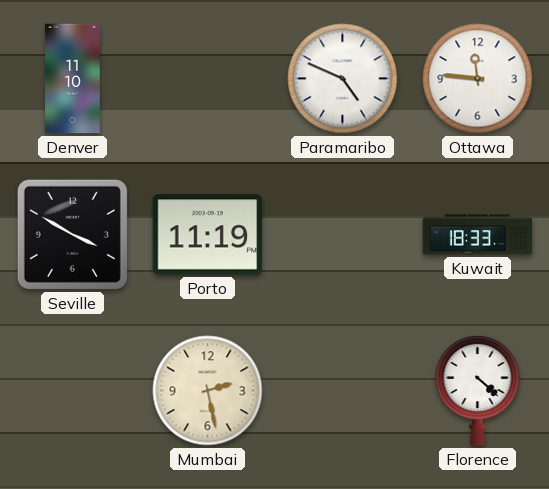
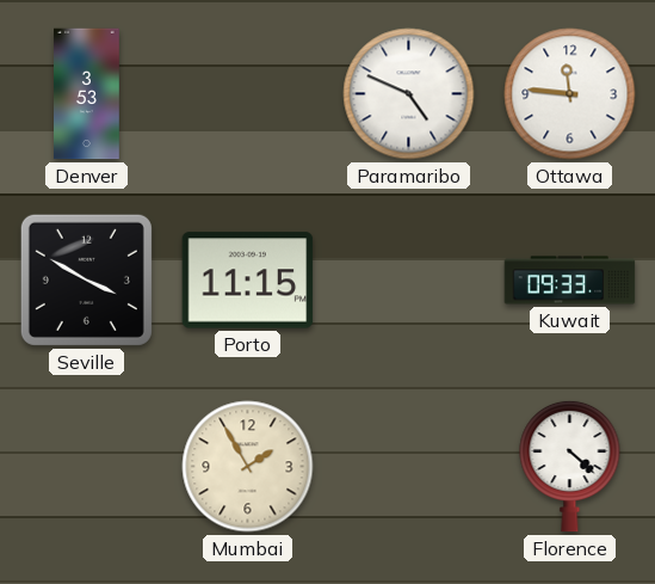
Denver: 11:10 -> 3:53 (87, 94)
Porto: 11:19 -> 11:15 (248, 281)
Kuwait: 18:33 -> 09:33 (570, 281)
Mumbai: 2:28 -> 1:55 (248, 467)
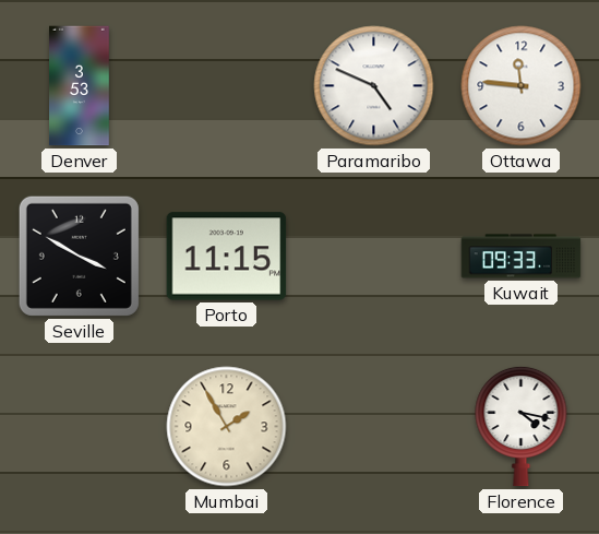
Florence: 4:22 -> 4:17 (522, 426)
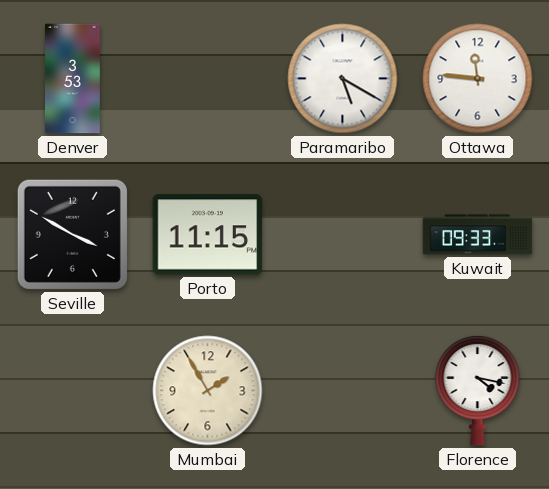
Paramaribo: 4:49 -> 5:20 (343, 79)
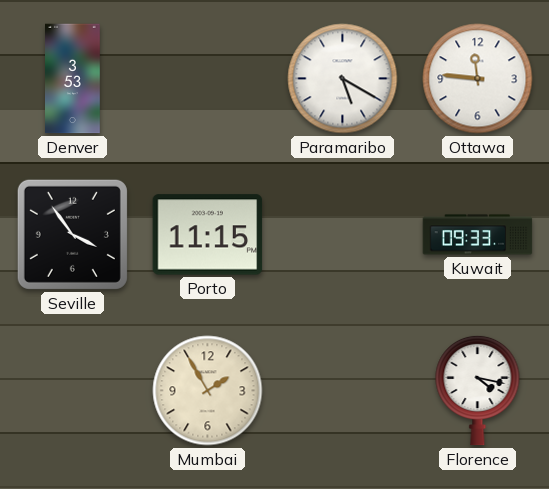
Seville: 3:50 -> 3:54 (72, 234)
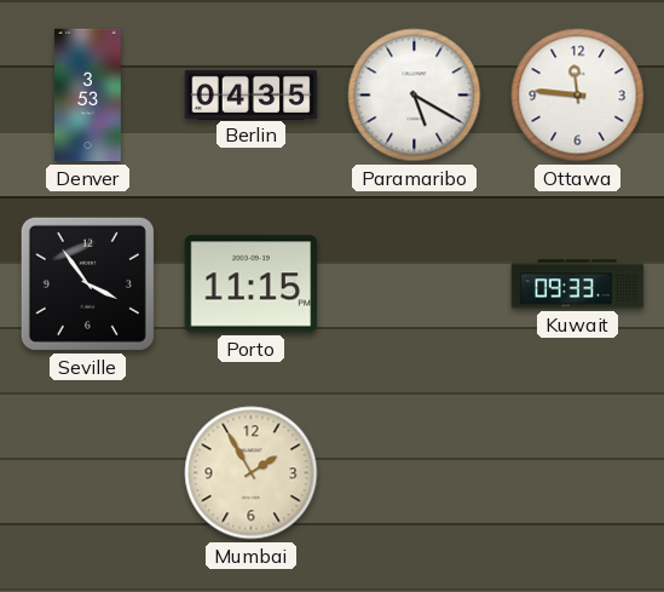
Berlin: none -> 04:35 (252, 94)
Florence: 4:17 -> none (478, 390)
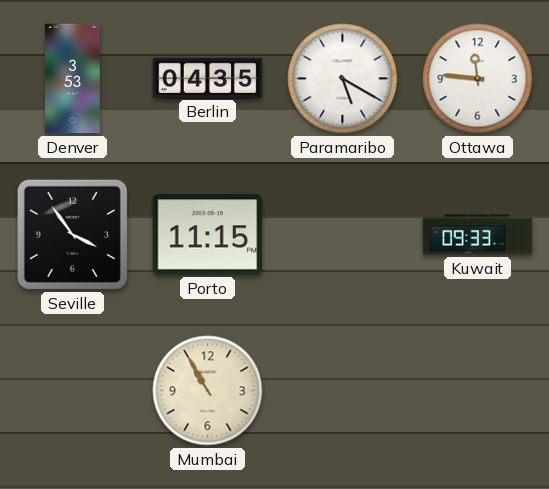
Mumbai: 1:55 -> 10:55 (208, 391)
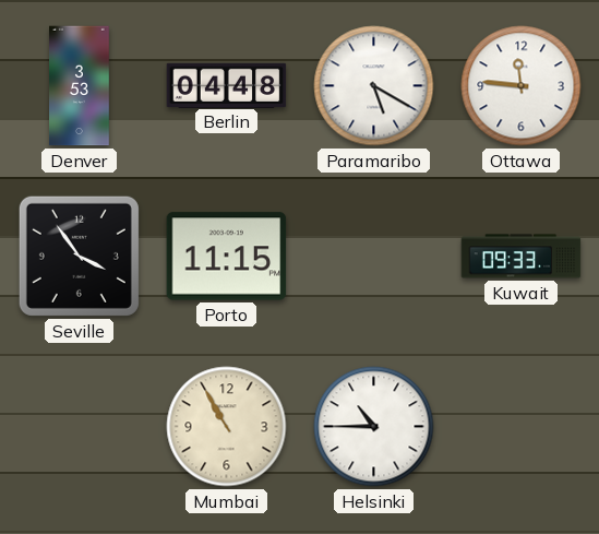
Berlin: 04:35 -> 04:48 (227, 85)
Helsinki: none -> 10:45 (374, 427)
